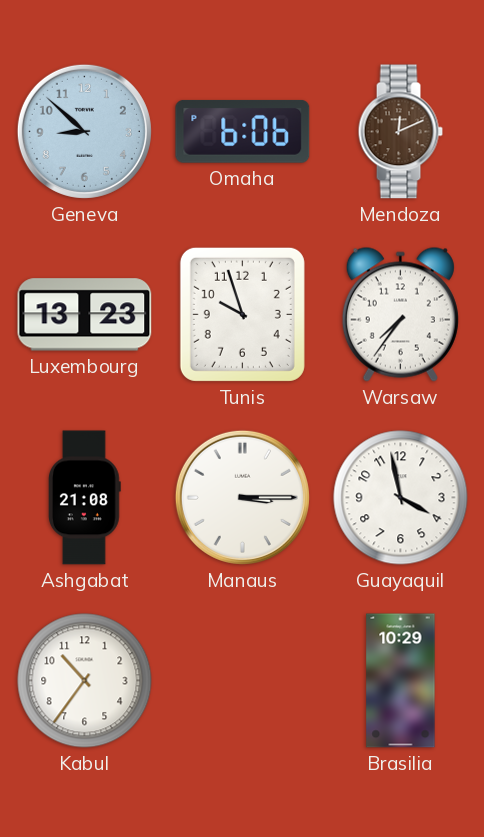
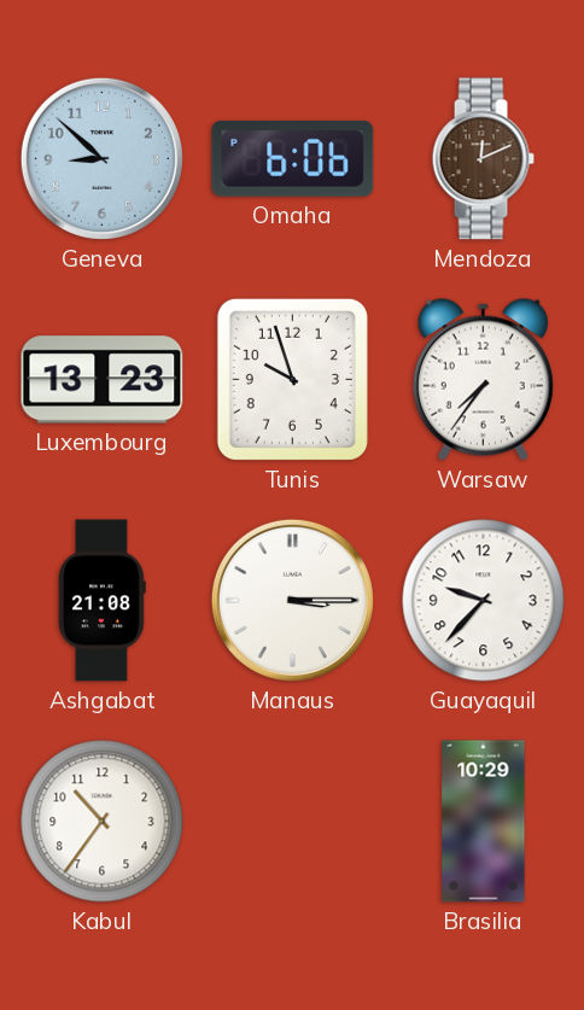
Guayaquil: 3:58 -> 9:37 (484, 601)
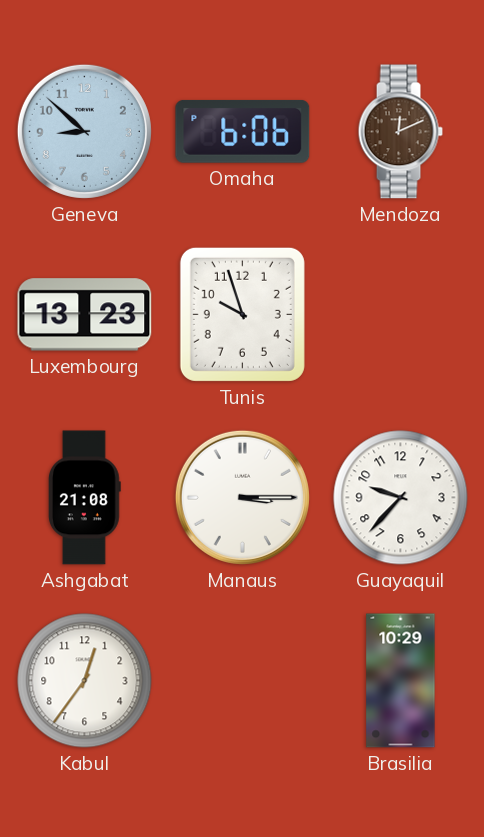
Warsaw: 7:36 -> none (483, 379)
Kabul: 10:36 -> 12:36 (85, 681)
